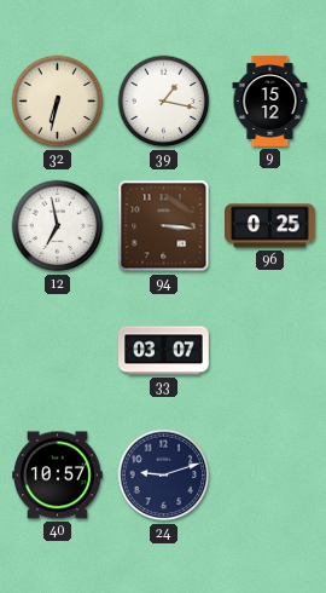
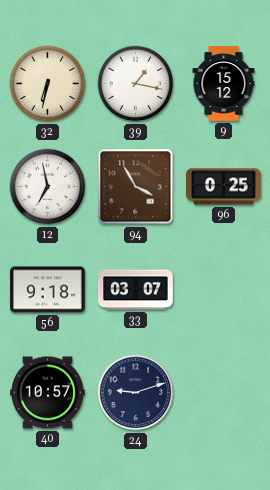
94: 3:16 -> 3:55 (136, 187)
56: none -> 9:18 (48, 290)
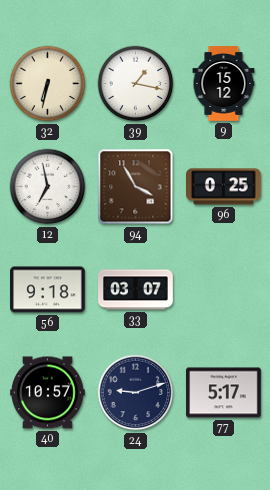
77: none -> 5:17 (224, 393)
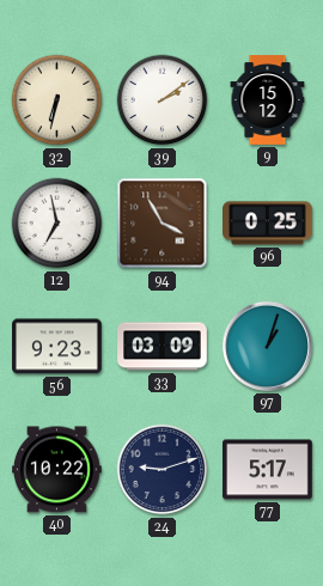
39: 1:17 -> 2:09 (163, 100)
56: 9:18 -> 9:23 (57, 347)
33: 03:07 -> 03:09 (163, 347)
97: none -> 1:03 (267, 346)
40: 10:57 -> 10:22 (57, 470)
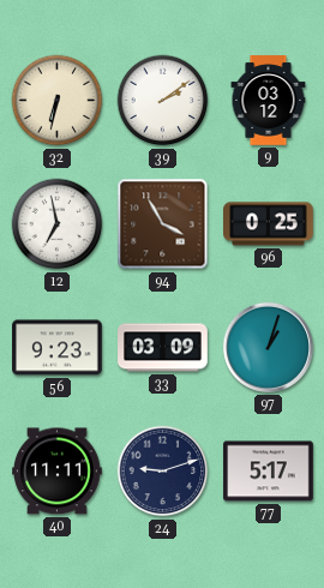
9: 15:12 -> 03:12 (269, 101)
40: 10:22 -> 11:11 (58, 472)
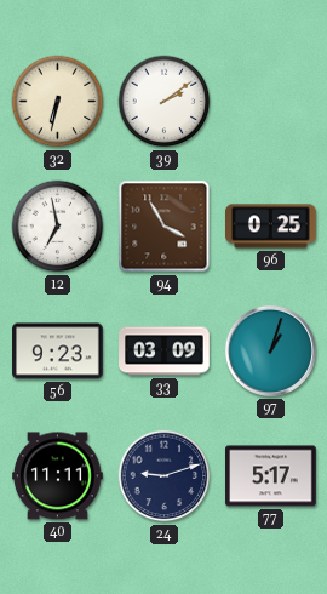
9: 03:12 -> none (269, 101)
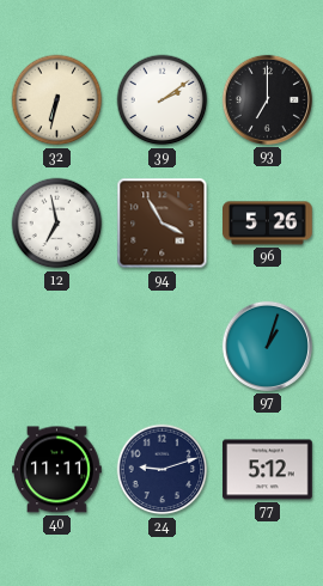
93: none -> 7:00 (267, 99)
96: 0:25 -> 5:26 (268, 224)
56: 9:23 -> none (58, 352)
33: 03:09 -> none (165, 352)
77: 5:17 -> 5:12 (268, 470)
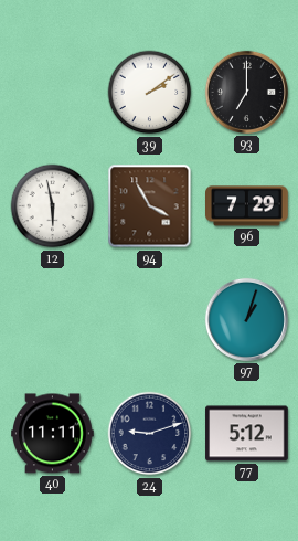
32: 6:32 -> none (57, 100)
12: 6:58 -> 5:58 (53, 206)
96: 5:26 -> 7:29 (247, 206)
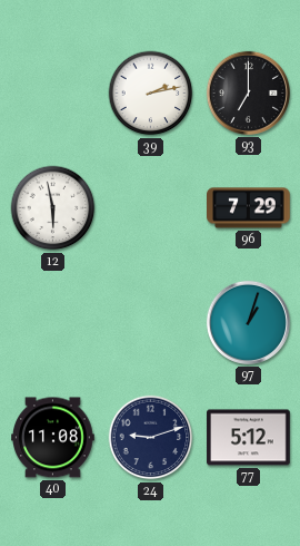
39: 2:09 -> 2:13 (151, 94)
94: 3:55 -> none (150, 206)
40: 11:11 -> 11:08 (53, 438)
